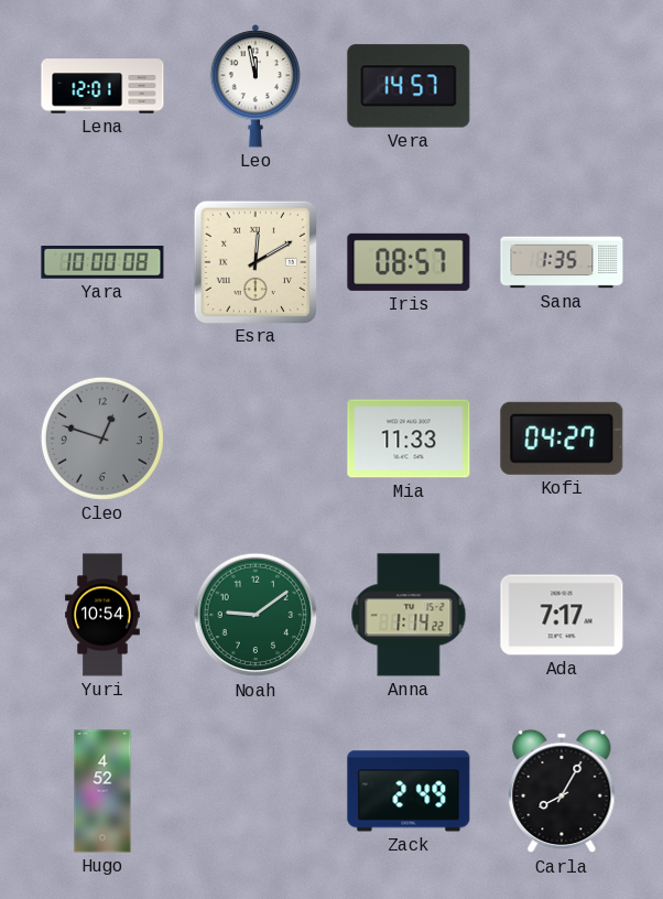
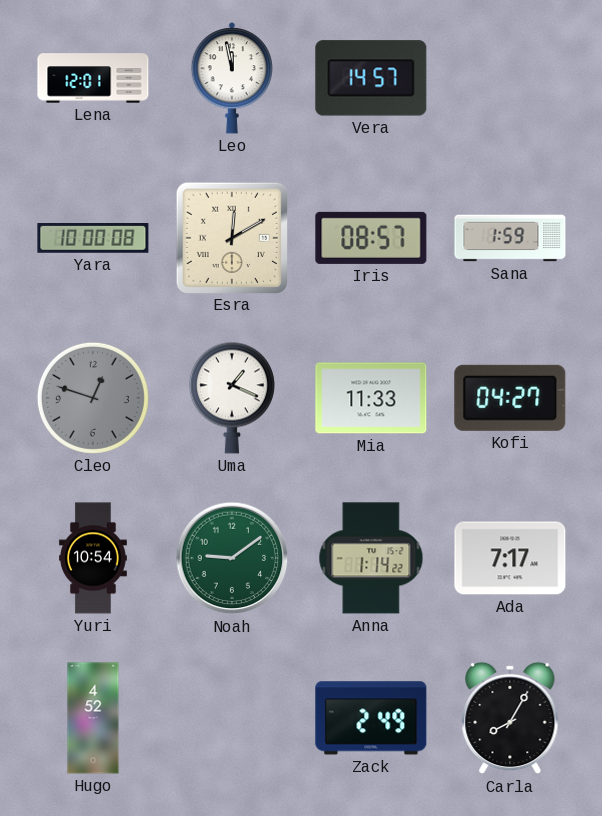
Sana: 1:35 -> 1:59 (510, 238)
Uma: none -> 1:19 (232, 398)
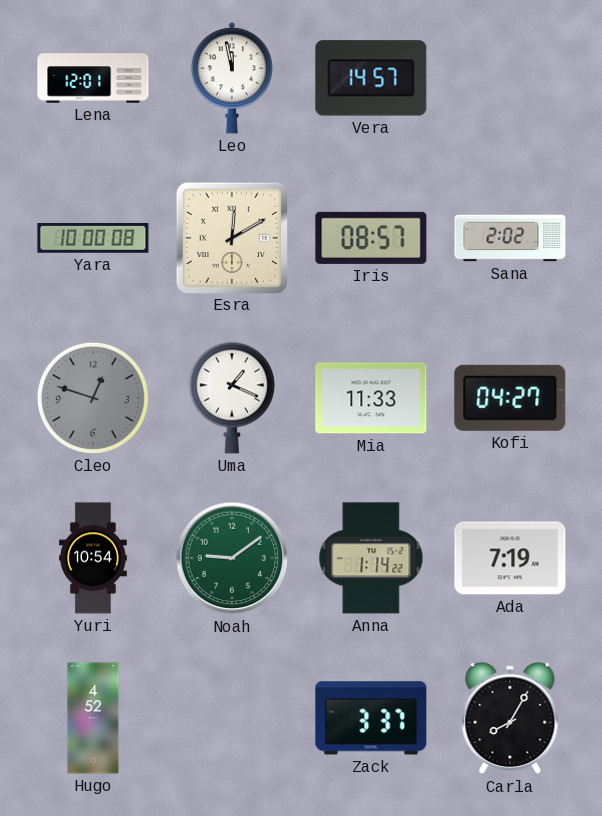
Sana: 1:59 -> 2:02 (510, 238)
Ada: 7:17 -> 7:19 (510, 558)
Zack: 2:49 -> 3:37 (371, 718)
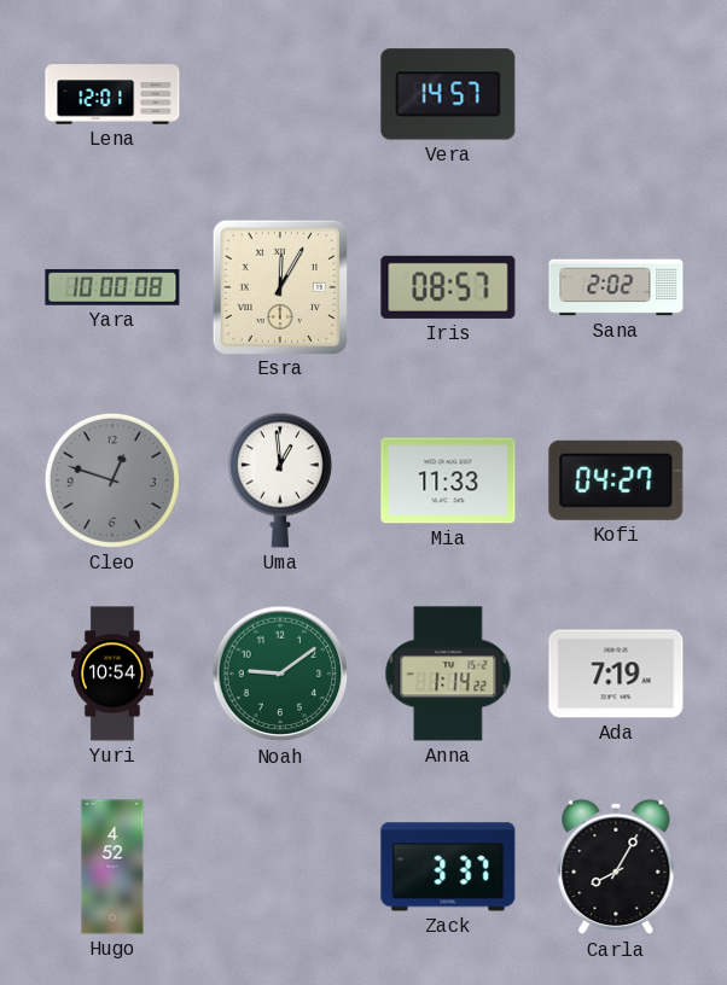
Leo: 11:58 -> none (232, 78)
Esra: 12:10 -> 12:05 (279, 286)
Uma: 1:19 -> 12:59 (280, 480)
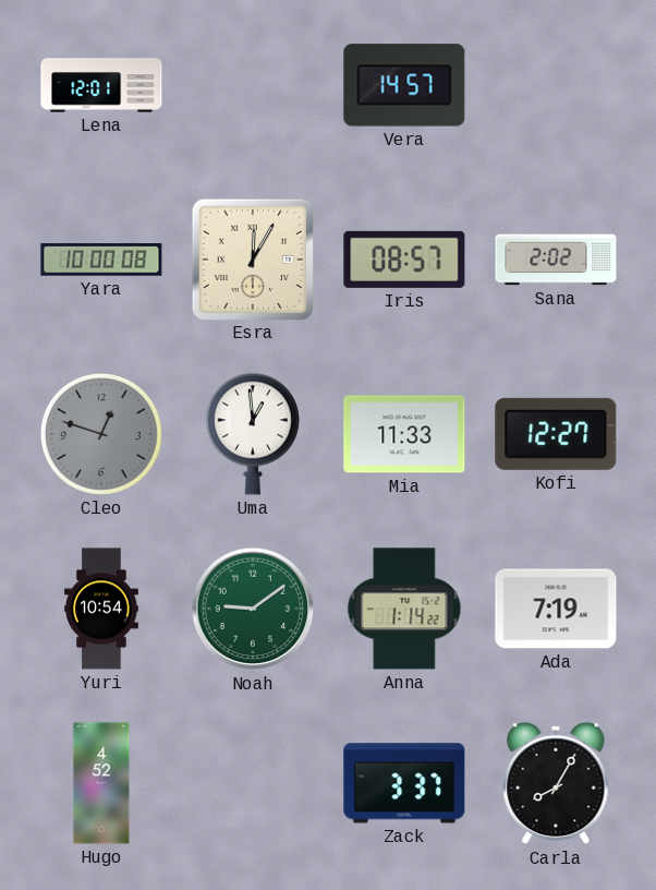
Kofi: 04:27 -> 12:27 (556, 434)
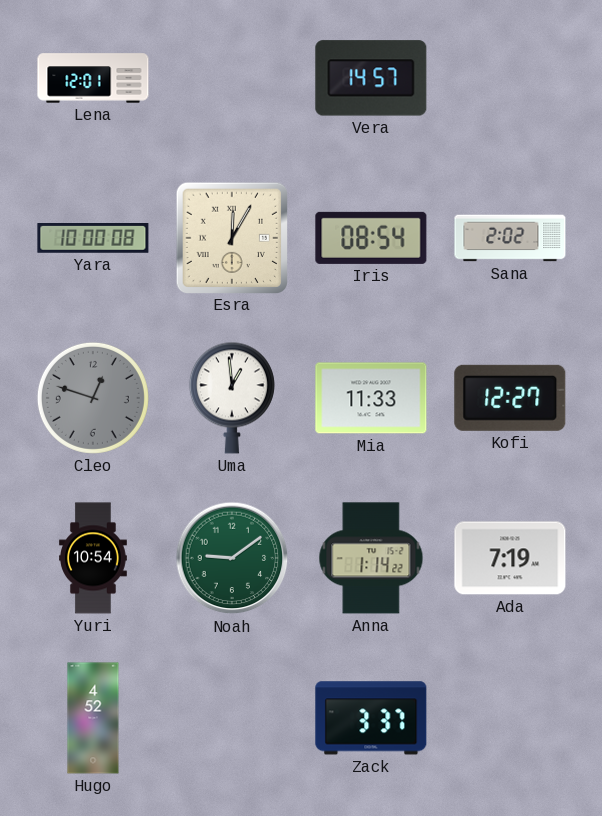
Iris: 08:57 -> 08:54 (371, 238)
Carla: 8:05 -> none (556, 783)
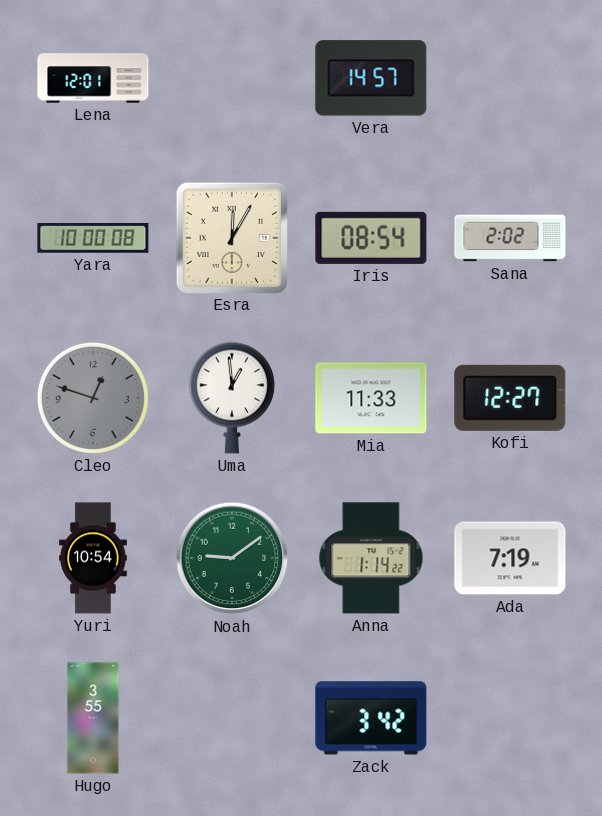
Hugo: 4:52 -> 3:55 (93, 718)
Zack: 3:37 -> 3:42 (371, 718)
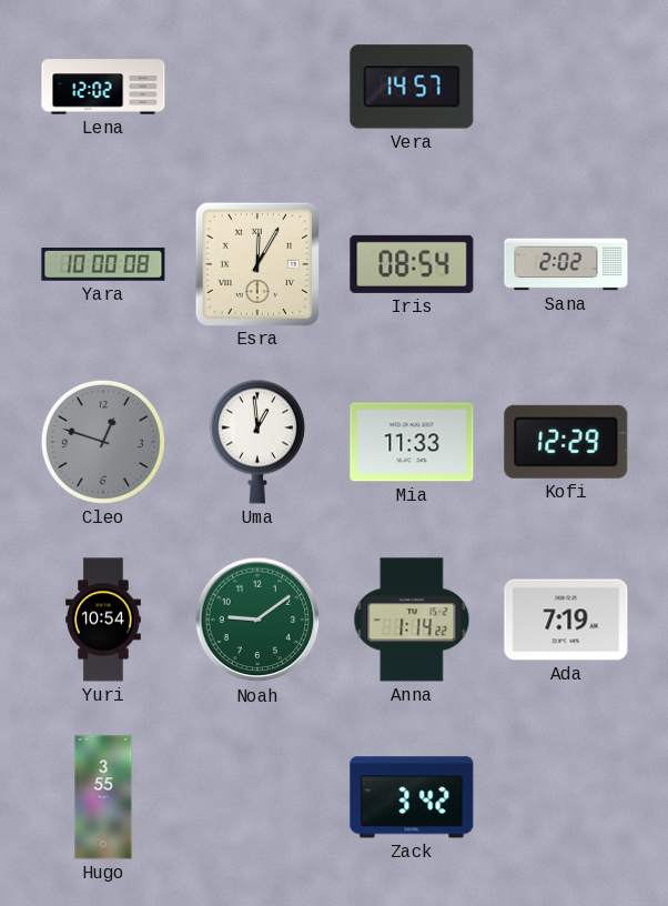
Lena: 12:01 -> 12:02 (103, 87)
Kofi: 12:27 -> 12:29 (566, 442)
